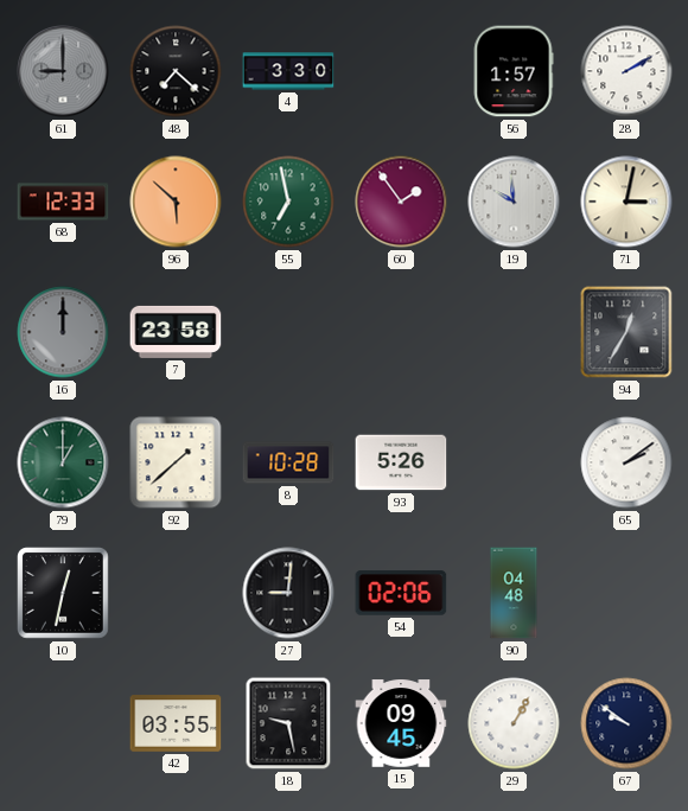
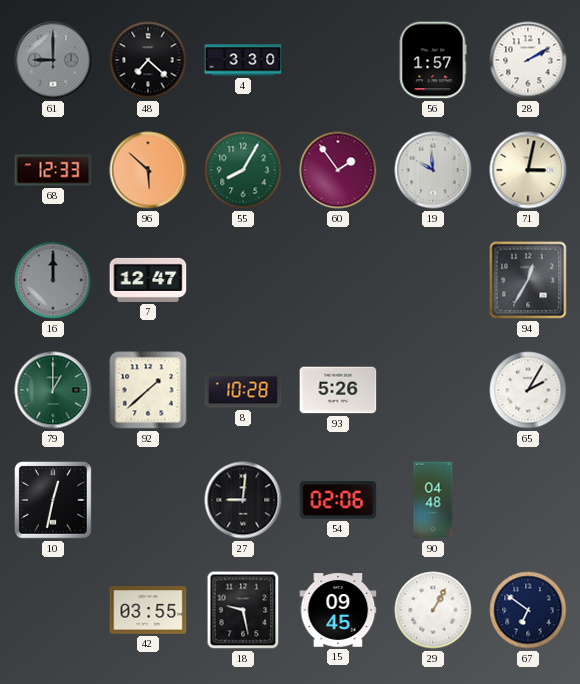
55: 6:58 -> 8:05 (243, 170)
7: 23:58 -> 12:47 (148, 280)
65: 2:09 -> 2:05 (528, 390)
67: 9:51 -> 6:51 (528, 610)
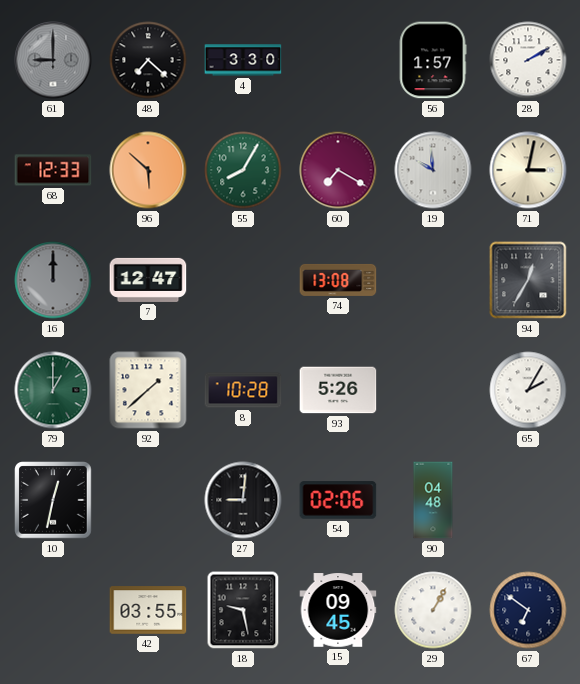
60: 1:54 -> 7:20 (338, 170)
74: none -> 13:08 (338, 280)
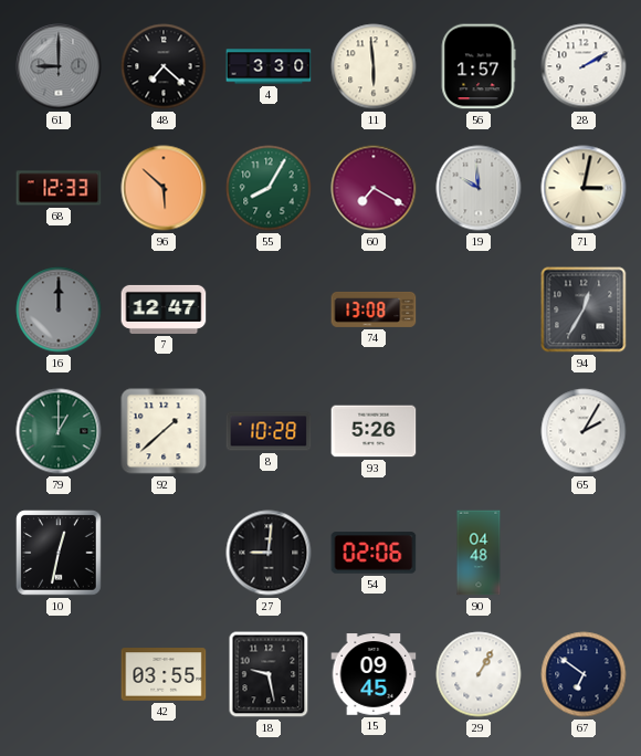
11: none -> 5:59 (374, 66)
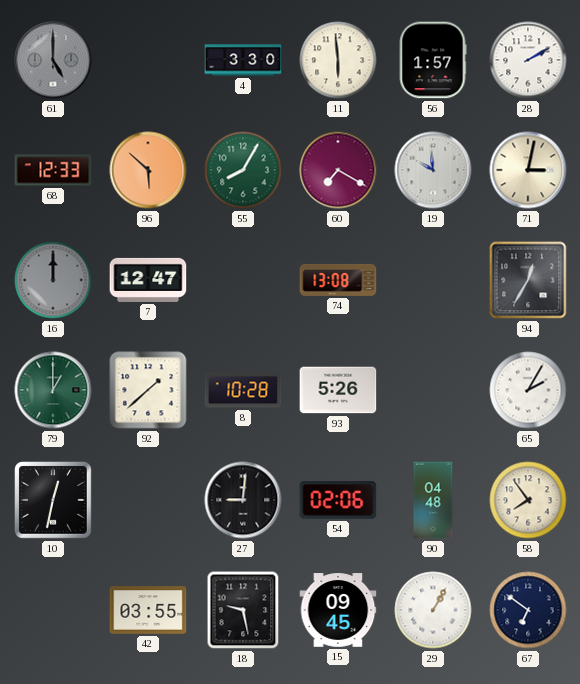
61: 9:00 -> 5:00 (53, 60)
48: 7:22 -> none (164, 66)
58: none -> 7:54 (528, 500)
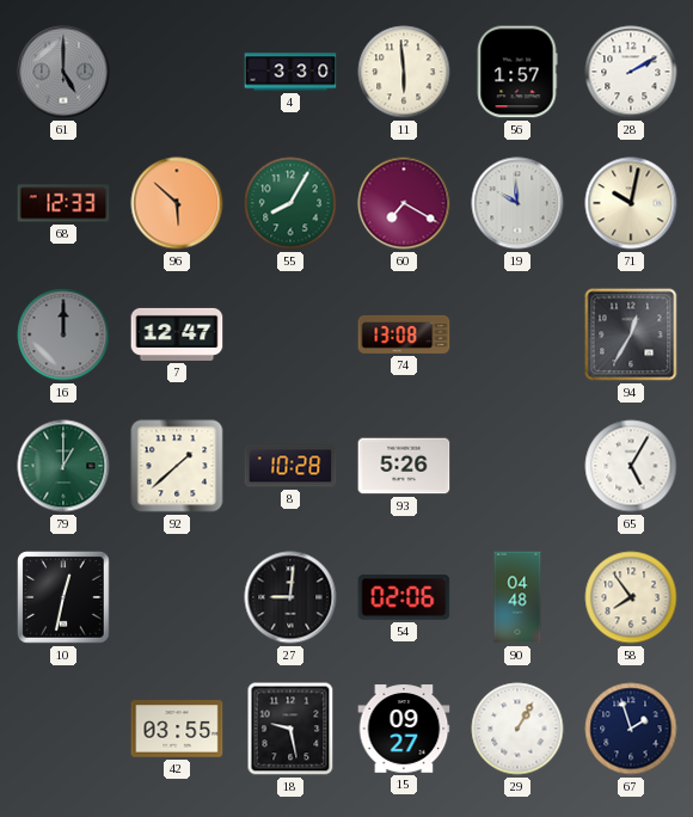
71: 3:02 -> 10:02 (631, 203)
65: 2:05 -> 5:05 (631, 466)
15: 09:45 -> 09:27 (404, 729)
67: 6:51 -> 1:57 (631, 729)
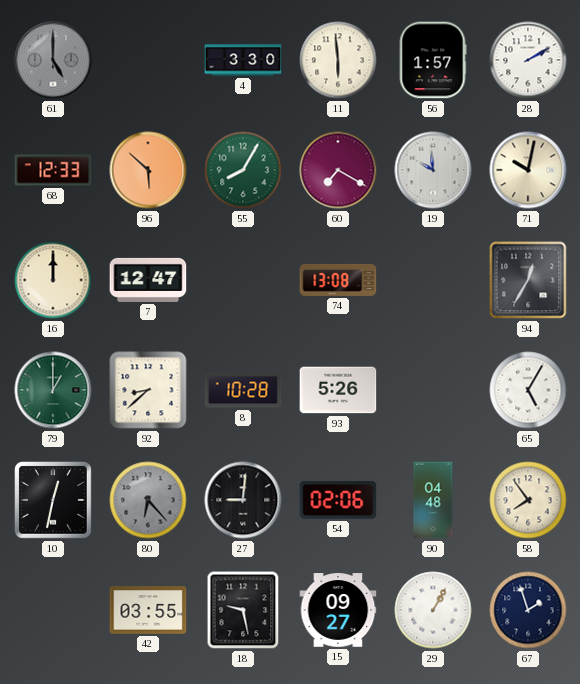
16 dial: grey -> cream (53, 280)
92: 1:38 -> 8:38 (148, 390)
80: none -> 6:23 (148, 500)
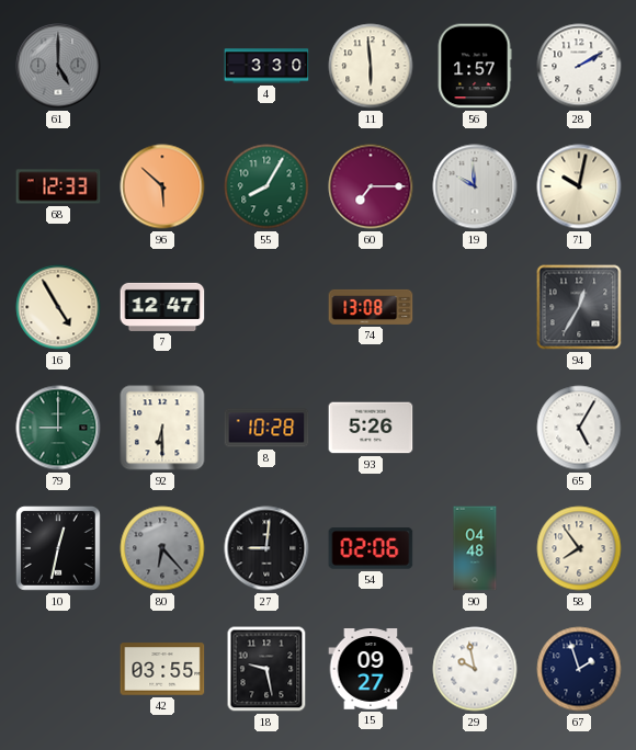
60: 7:20 -> 7:15 (371, 186)
16: 12:00 -> 4:55 (58, 307)
79: 1:00 -> 9:00 (58, 428)
92: 8:38 -> 6:30 (162, 428)
29: 1:05 -> 9:58 (475, 669)
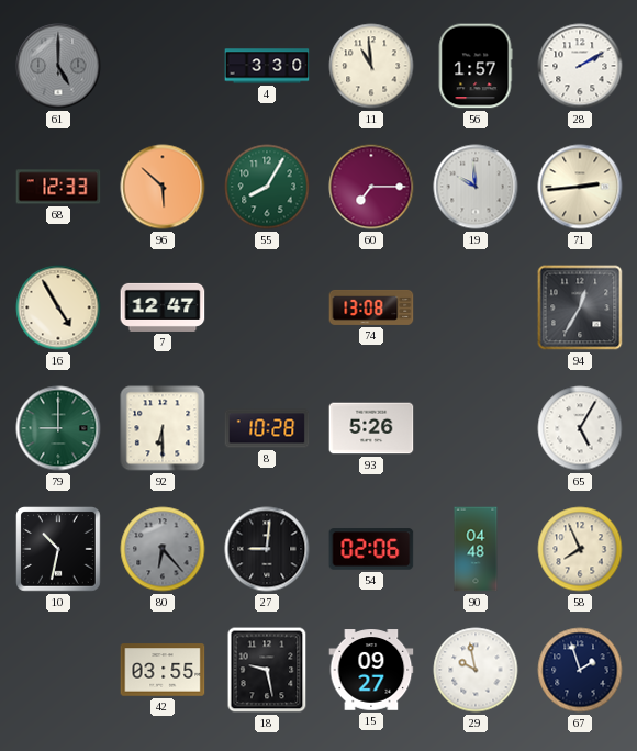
11: 5:59 -> 10:59 (371, 66)
71: 10:02 -> 2:44 (580, 187)
10: 12:32 -> 10:32 (58, 549)
58: 7:54 -> 7:56 (580, 549)
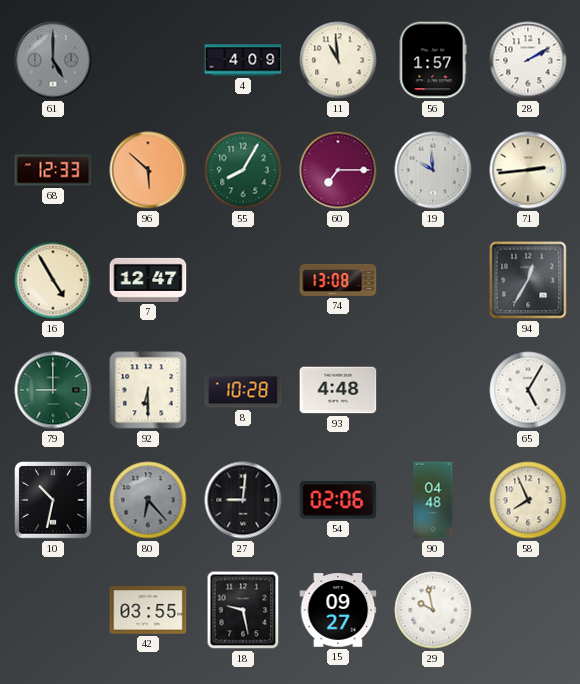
4: 3:30 -> 4:09 (243, 60)
93: 5:26 -> 4:48 (338, 390)
67: 1:57 -> none (580, 670)
